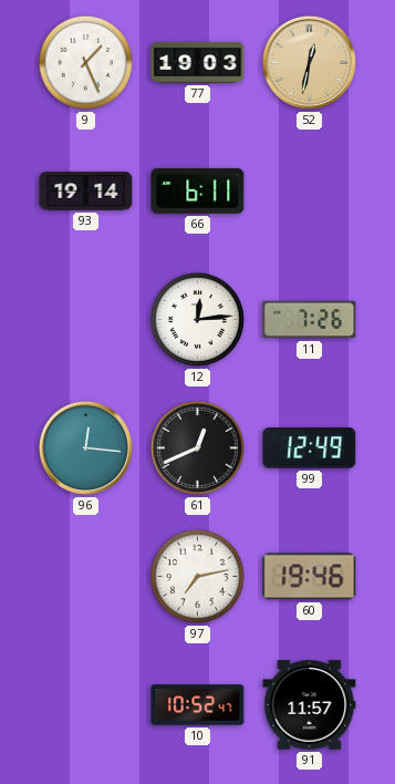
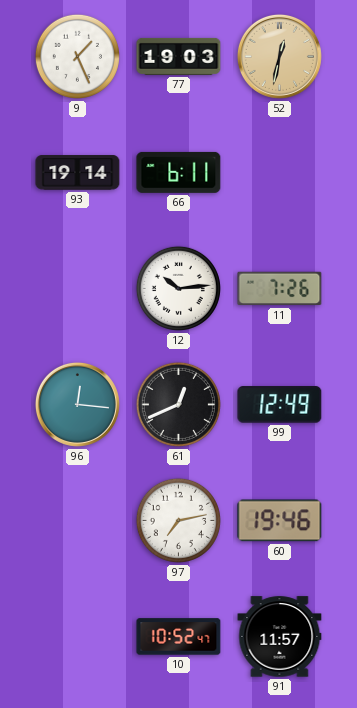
12: 12:14 -> 10:14 (178, 288)
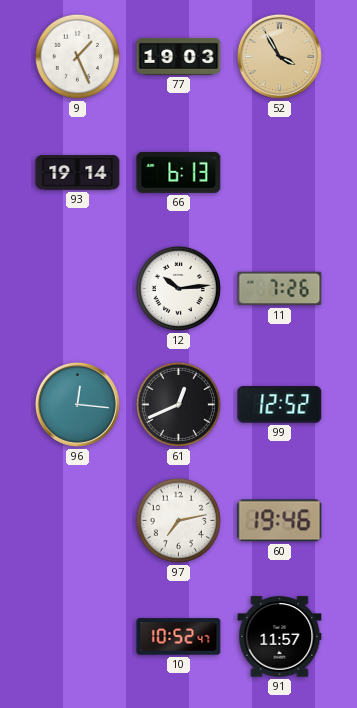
52: 12:32 -> 3:55 (279, 56)
66: 6:11 -> 6:13 (179, 172)
99: 12:49 -> 12:52 (280, 405)
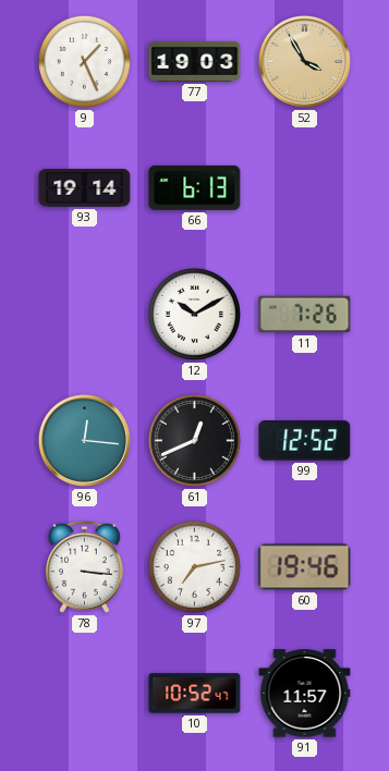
12: 10:14 -> 10:10 (194, 314)
78: none -> 3:16 (84, 566)
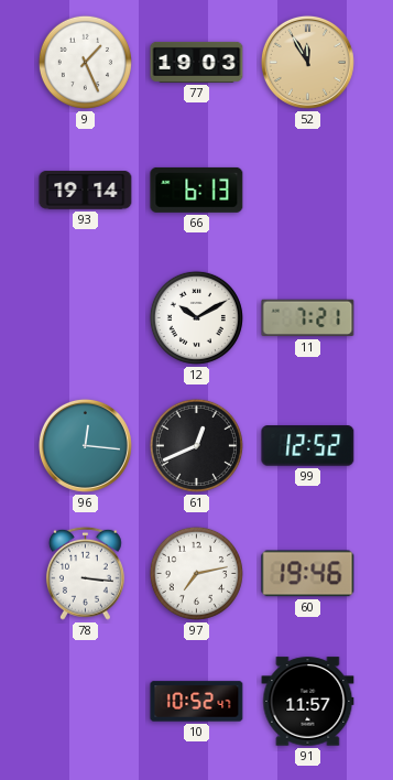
52: 3:55 -> 11:55 (307, 62)
11: 7:26 -> 7:21 (308, 318)
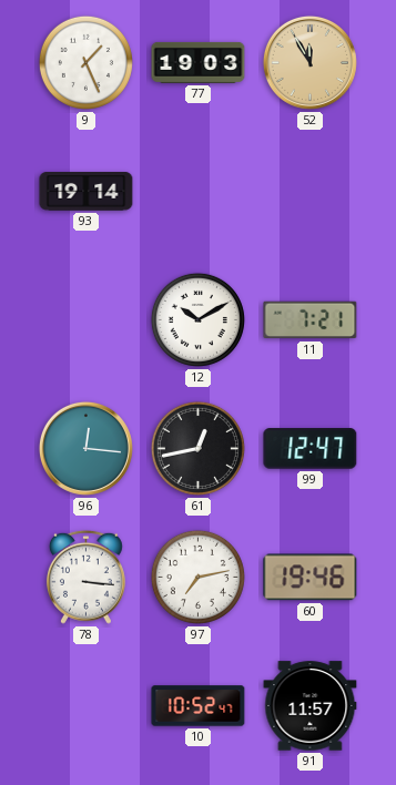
66: 6:13 -> none (197, 189)
61: 12:41 -> 12:43 (197, 448)
99: 12:52 -> 12:47 (311, 449)
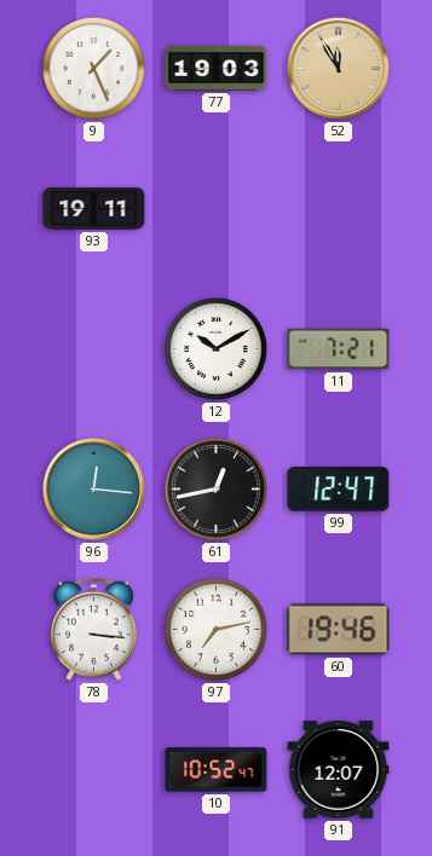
93: 19:14 -> 19:11 (94, 209)
91: 11:57 -> 12:07 (339, 770)
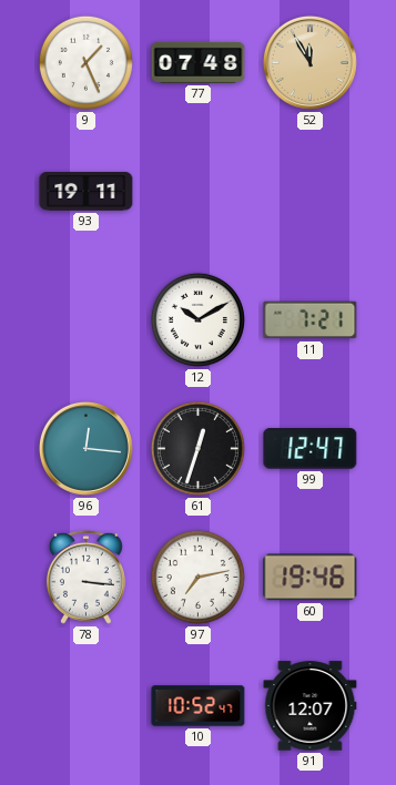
77: 19:03 -> 07:48 (199, 62)
61: 12:43 -> 12:33 (197, 448)
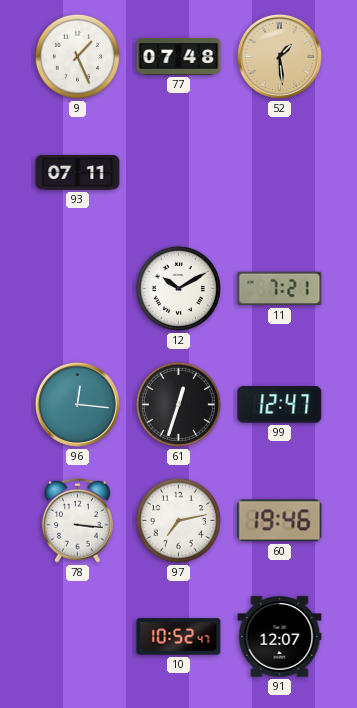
52: 11:55 -> 1:29 (279, 56)
93: 19:11 -> 07:11 (78, 173)
